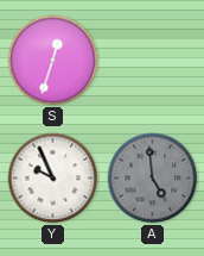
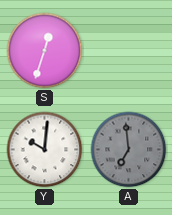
Y: 9:56 -> 10:01 (45, 150)
A: 4:59 -> 6:59 (129, 150)
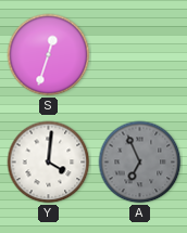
Y: 10:01 -> 4:01 (49, 163)
A: 6:59 -> 6:56 (140, 163)
